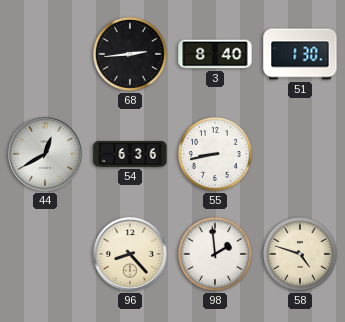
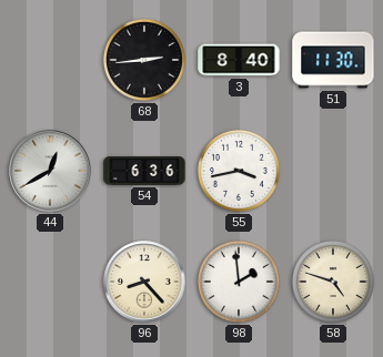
51: 1:30 -> 11:30 (333, 60)
55: 8:43 -> 3:43 (239, 171)
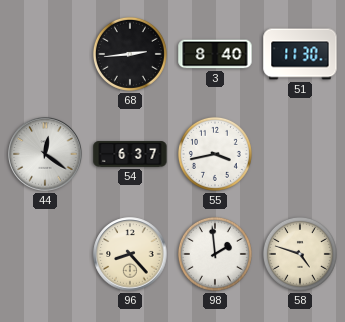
44: 12:40 -> 12:21 (45, 154)
54: 6:36 -> 6:37 (130, 154)
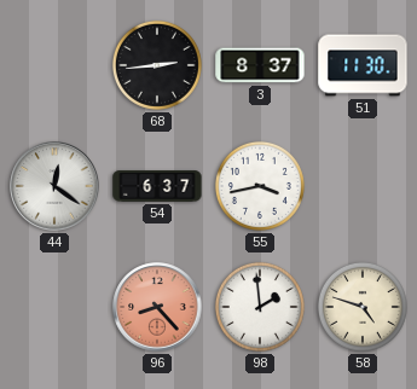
3: 8:40 -> 8:37 (260, 65)
96 dial: cream -> salmon (157, 307)
